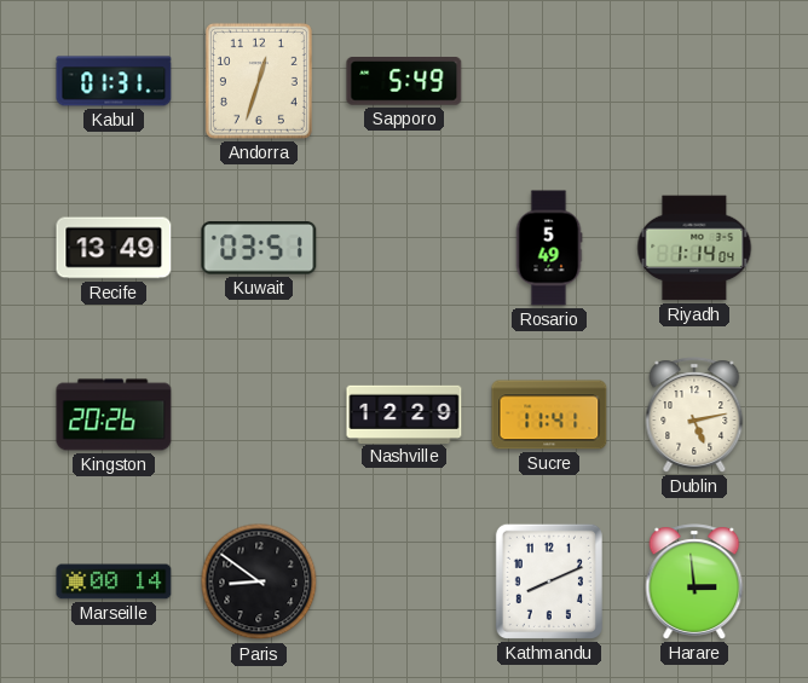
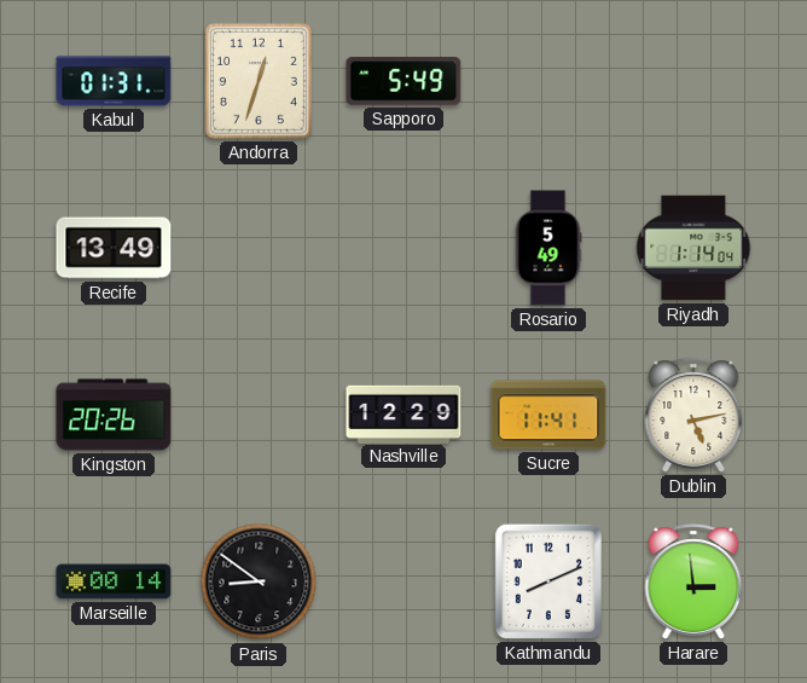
Kuwait: 03:51 -> none (259, 248)
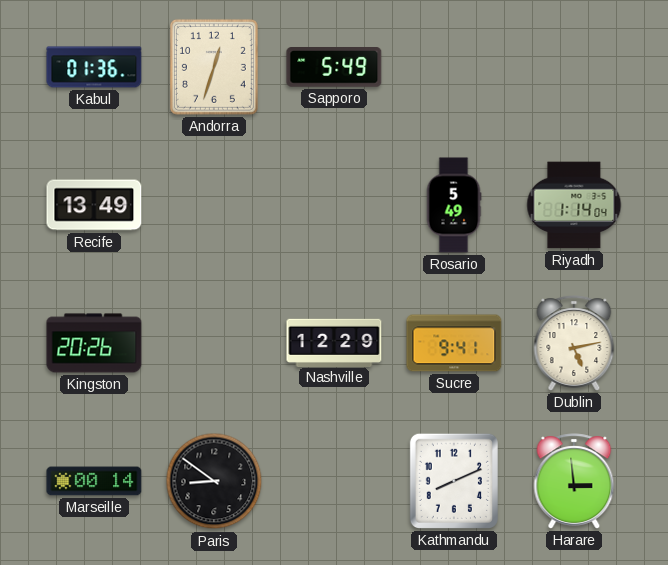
Kabul: 01:31 -> 01:36 (94, 67)
Sucre: 11:41 -> 9:41 (454, 343)
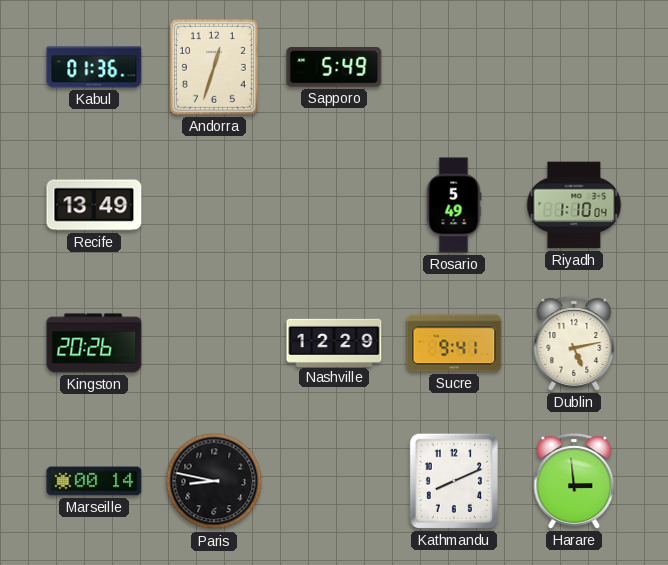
Riyadh: 1:14 -> 1:10 (574, 205)
Paris: 8:51 -> 8:47 (214, 481)
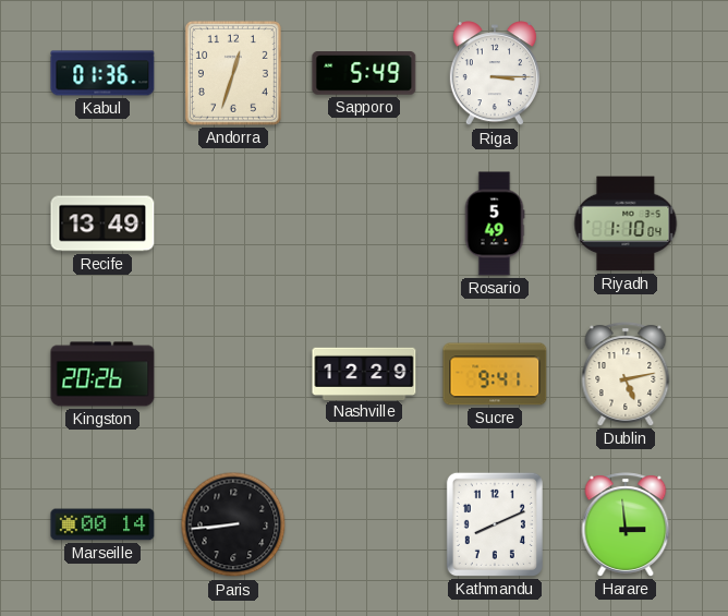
Riga: none -> 3:15 (495, 74)
Paris: 8:47 -> 8:44 (233, 524)
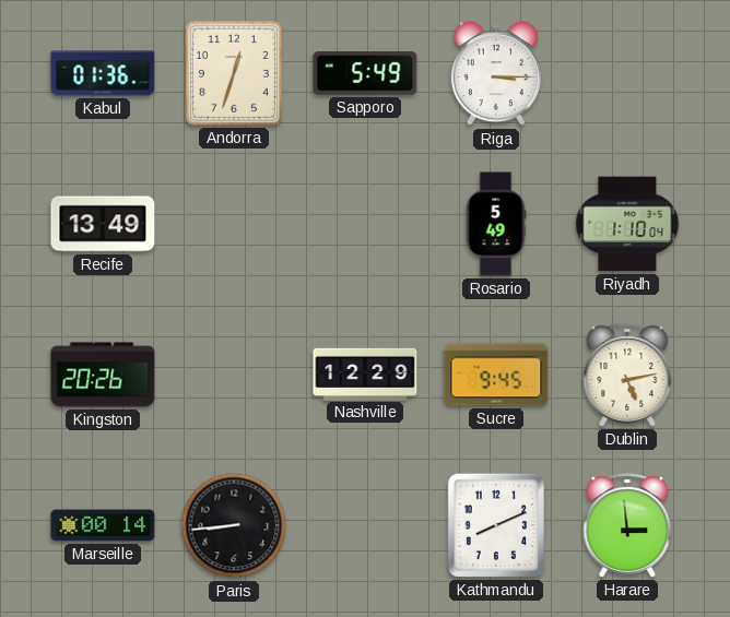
Sucre: 9:41 -> 9:45 (496, 375)
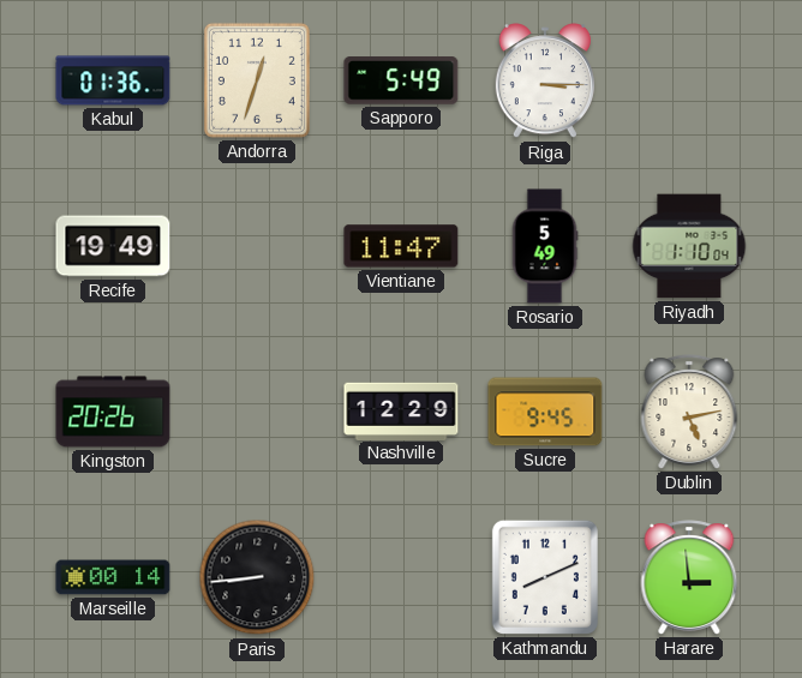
Recife: 13:49 -> 19:49 (113, 246)
Vientiane: none -> 11:47 (401, 246)
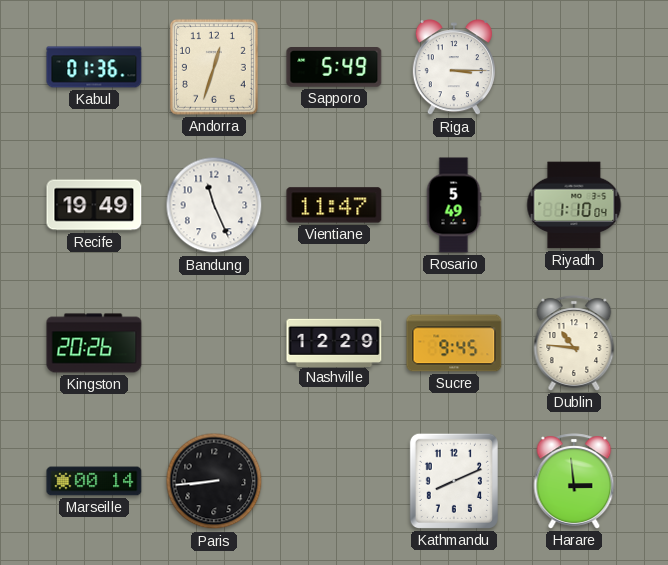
Bandung: none -> 11:26 (214, 205)
Dublin: 5:13 -> 10:46 (574, 343)
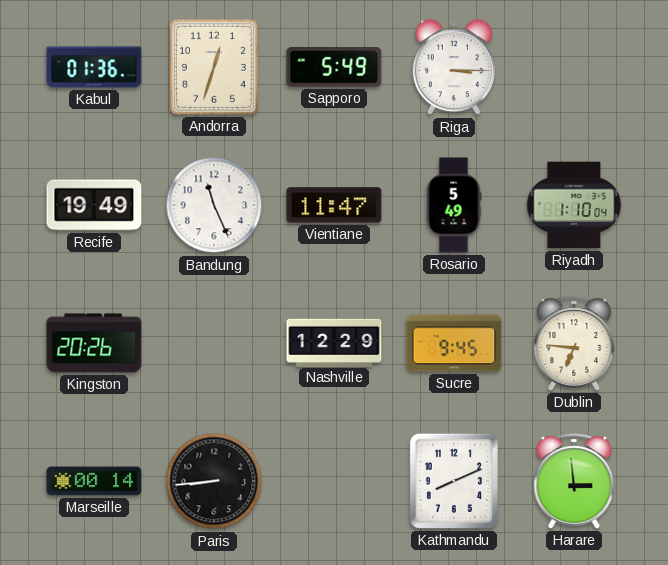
Dublin: 10:46 -> 6:46 (574, 343)
